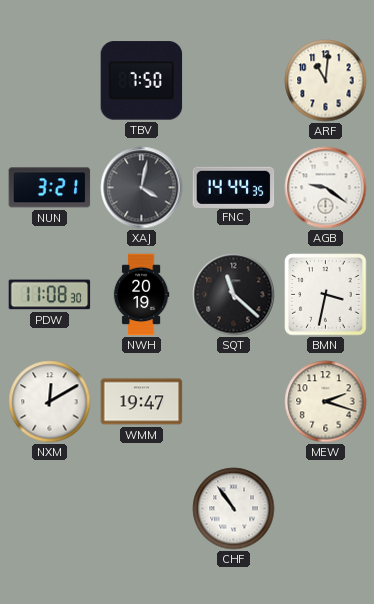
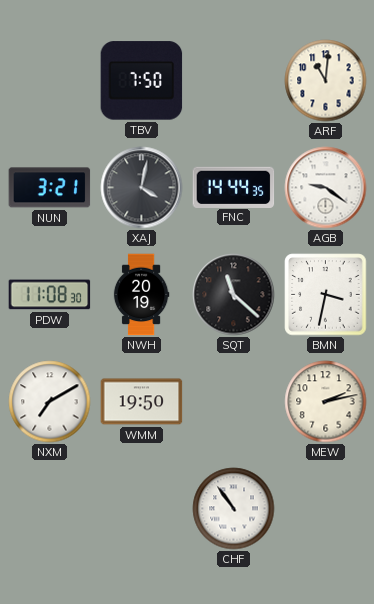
NXM: 12:10 -> 7:10 (50, 402)
WMM: 19:47 -> 19:50 (142, 402)
MEW: 2:18 -> 2:13 (326, 402)
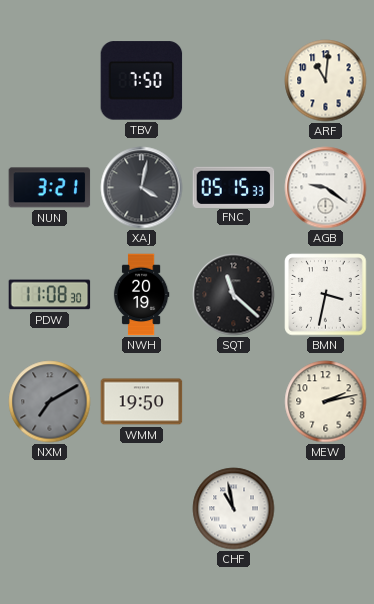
FNC: 14:44 -> 05:15 (234, 187)
NXM dial: white -> grey (50, 402)
CHF: 10:54 -> 10:58 (234, 509)
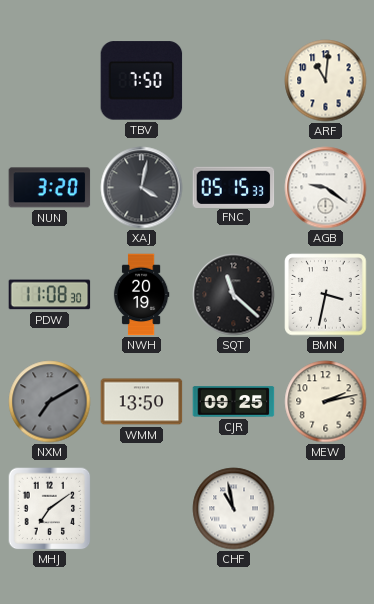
NUN: 3:21 -> 3:20 (50, 188)
WMM: 19:50 -> 13:50 (142, 402)
CJR: none -> 09:25 (234, 402)
MHJ: none -> 7:09 (49, 508)
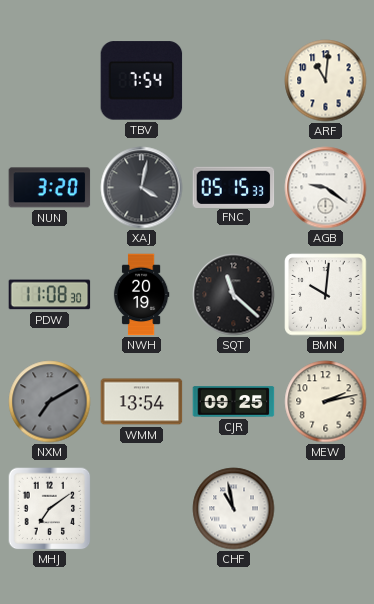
TBV: 7:50 -> 7:54 (142, 81)
BMN: 3:32 -> 10:01 (326, 295)
WMM: 13:50 -> 13:54 (142, 402)
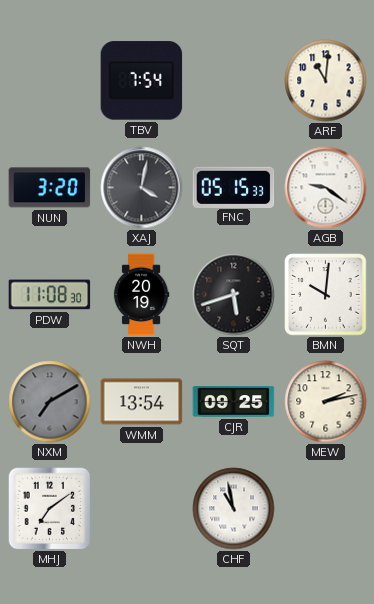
SQT: 11:22 -> 5:42 (234, 295)
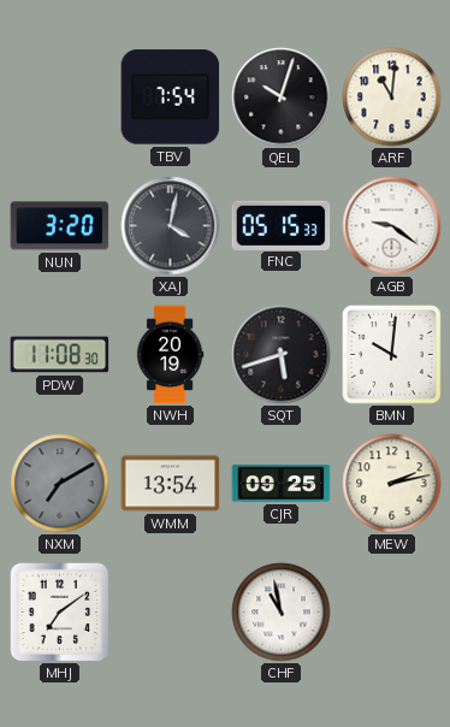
QEL: none -> 10:03 (282, 97)
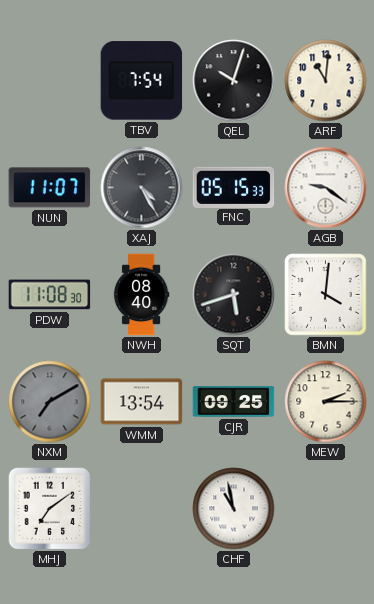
NUN: 3:20 -> 11:07 (50, 188)
XAJ: 4:02 -> 4:25 (142, 188)
NWH: 20:19 -> 08:40 (141, 295)
BMN: 10:01 -> 4:01 (326, 295)
MEW: 2:13 -> 2:15 (326, 402)
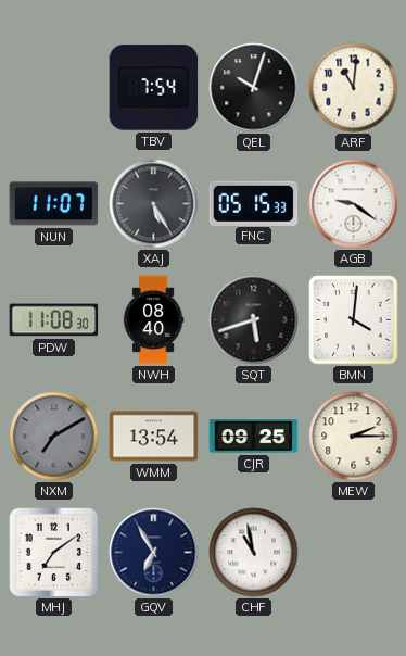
XAJ: 4:25 -> 5:25 (154, 204)
GQV: none -> 6:55 (154, 553)
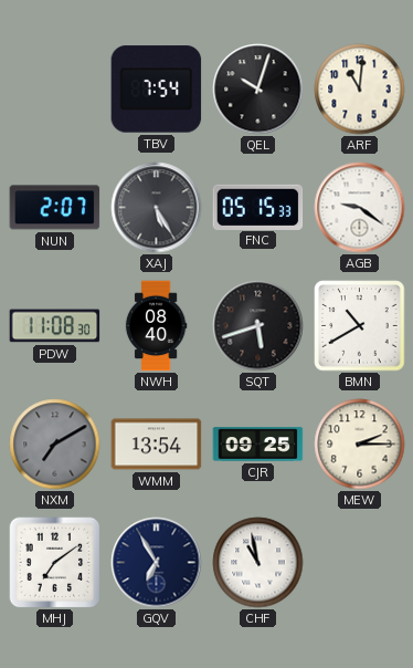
NUN: 11:07 -> 2:07 (55, 208)
BMN: 4:01 -> 10:40 (360, 326)
